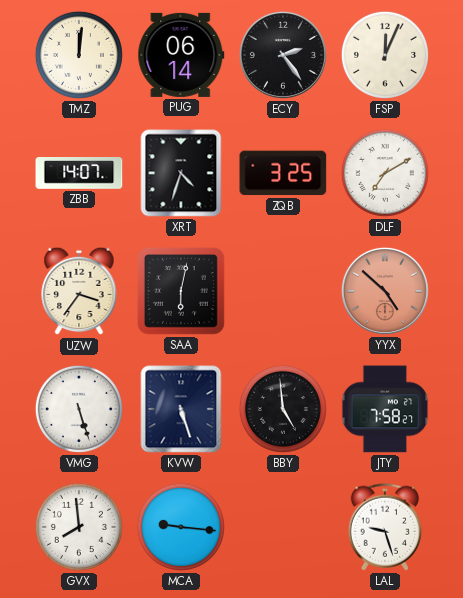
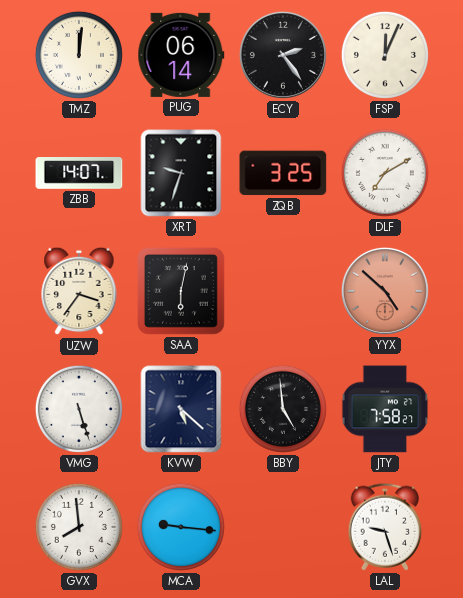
XRT: 4:33 -> 9:33 (181, 173)
KVW: 5:27 -> 5:22 (181, 409)
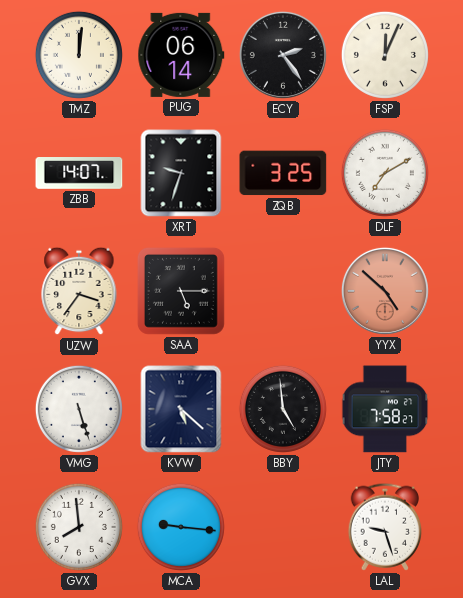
SAA: 6:02 -> 5:15 (181, 291)
